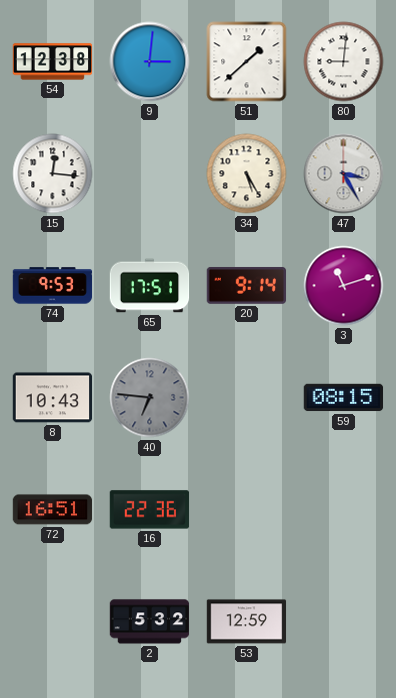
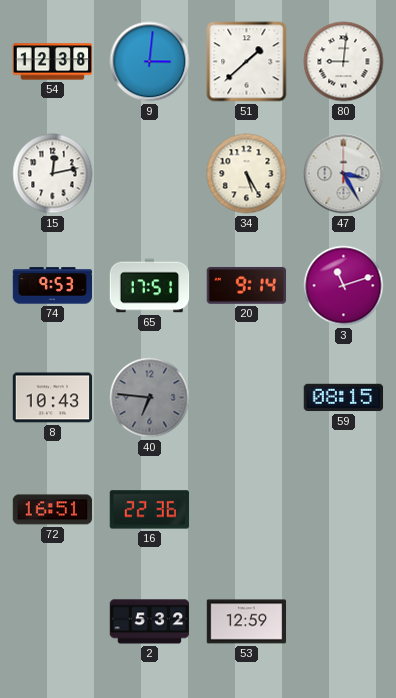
15: 12:16 -> 12:13 (53, 174)
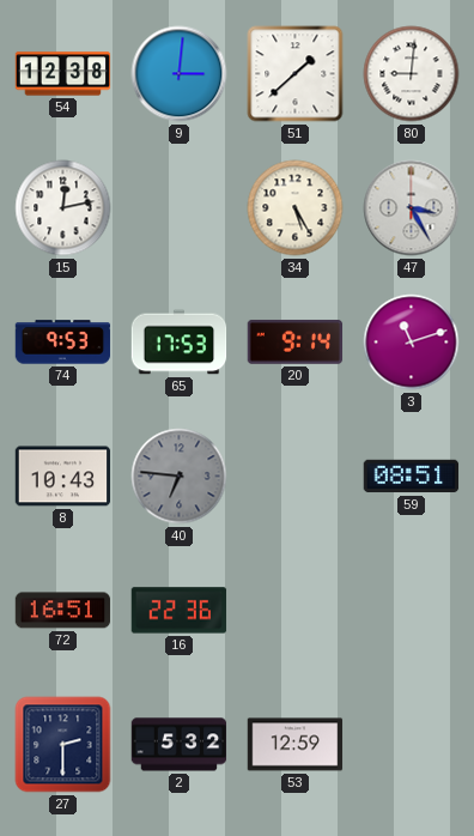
65: 17:51 -> 17:53 (180, 343)
59: 08:15 -> 08:51 (412, 477)
27: none -> 2:30 (63, 745)
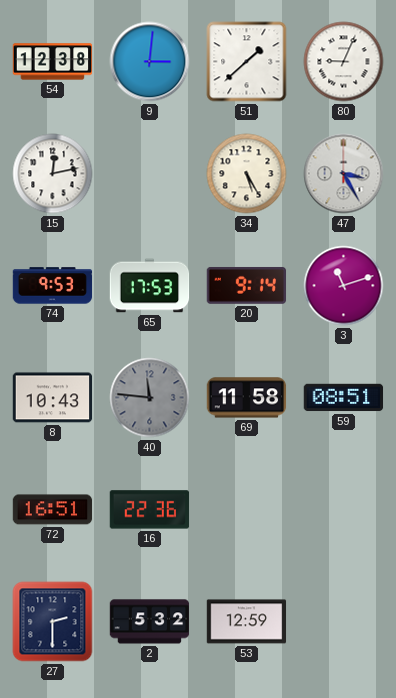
80: 9:01 -> 9:04 (344, 62)
40: 6:46 -> 11:46 (150, 398)
69: none -> 11:58 (247, 398)
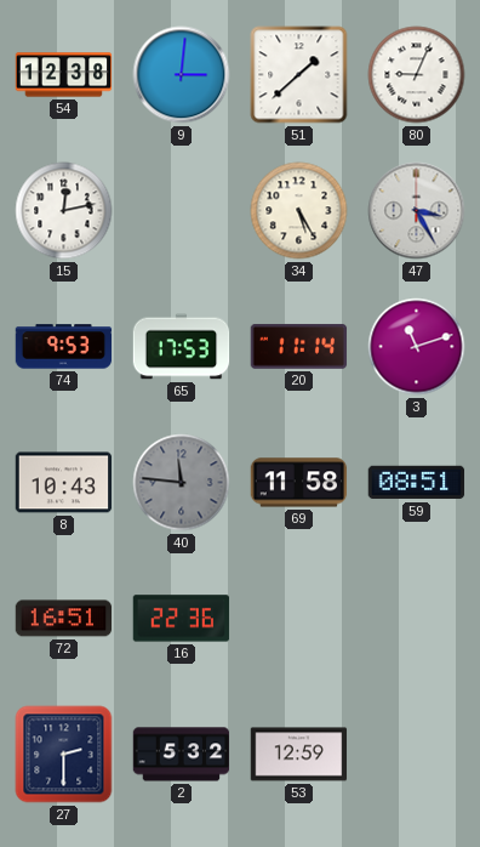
20: 9:14 -> 11:14 (299, 346)
